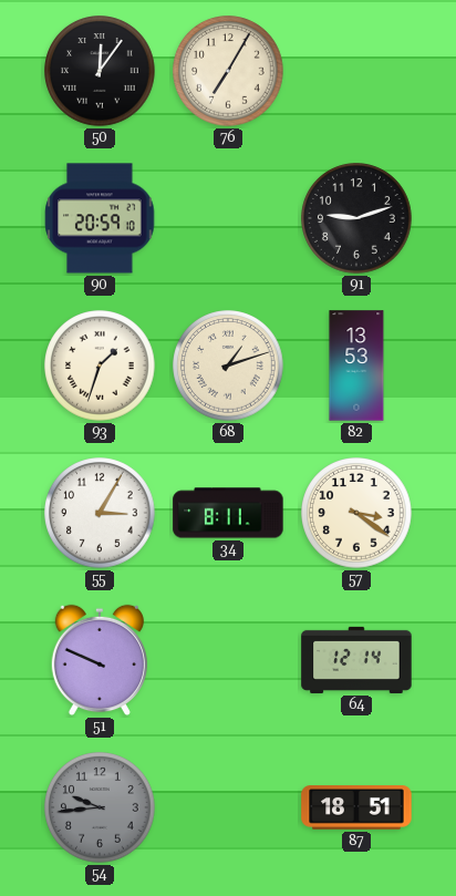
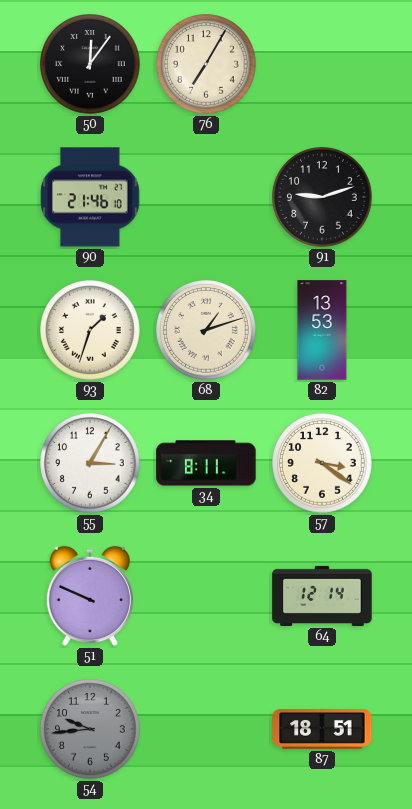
90: 20:59 -> 21:46 (90, 197)
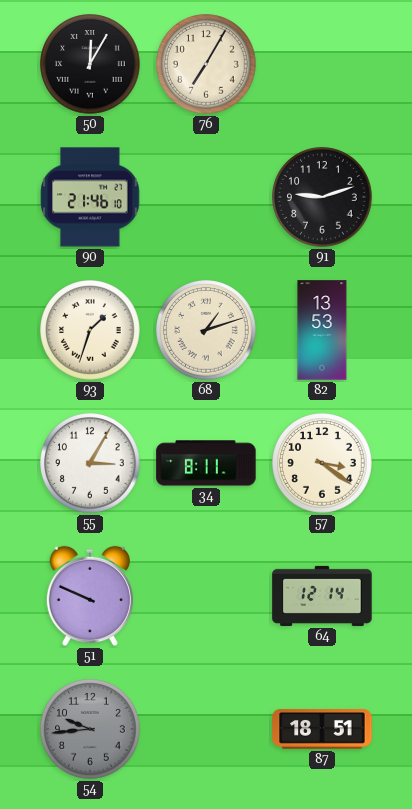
50: 12:06 -> 12:05 (90, 64)
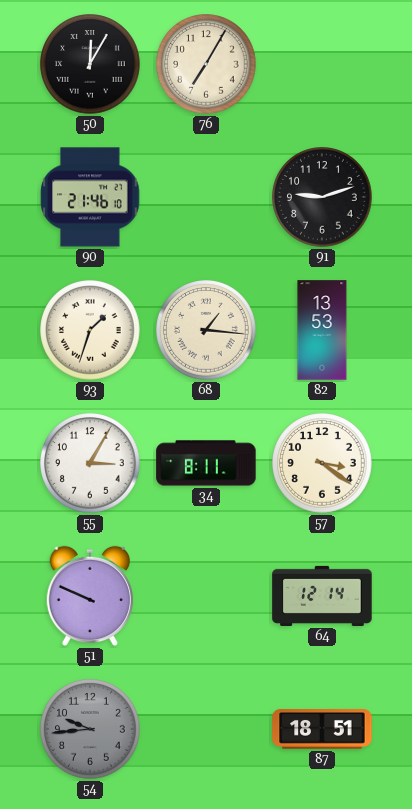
68: 1:12 -> 1:16 (206, 330)
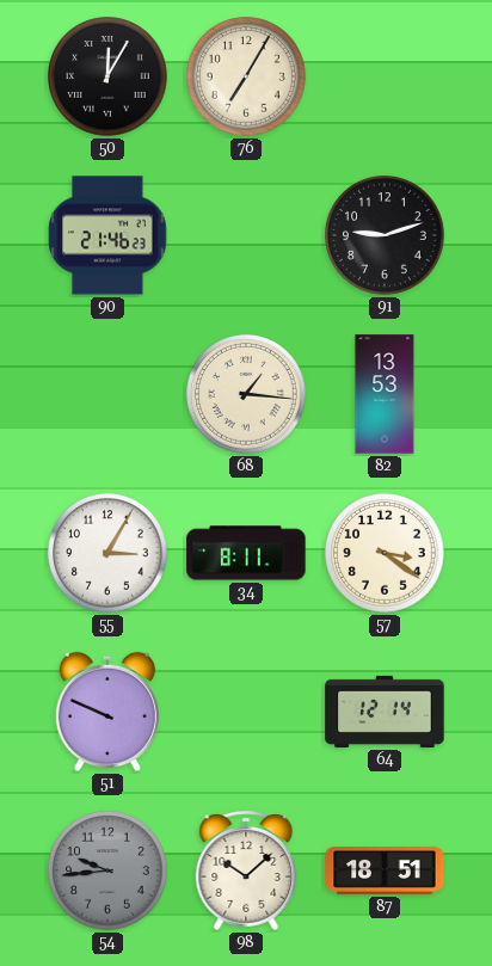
90: 21:46:10 -> 21:46:23 (107, 235)
93: 1:33 -> none (90, 330)
98: none -> 10:08 (246, 872)
